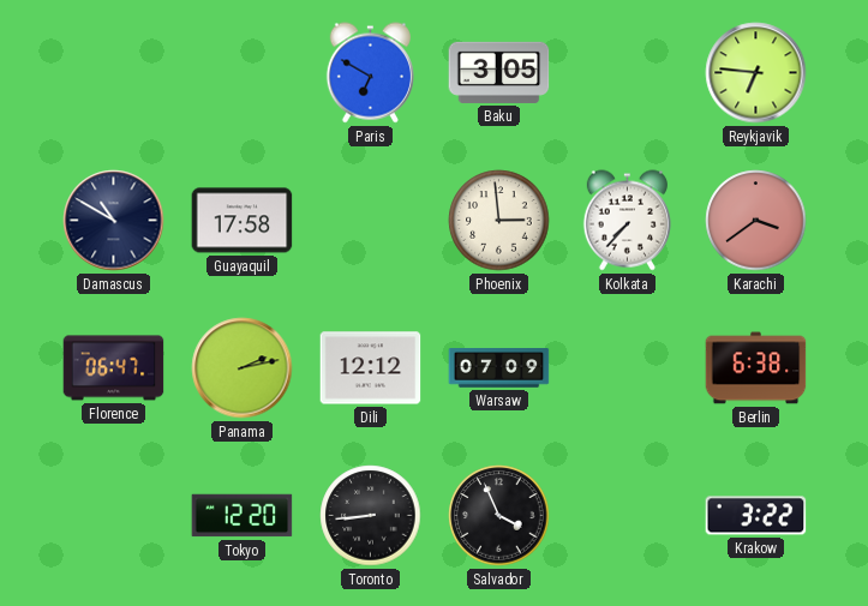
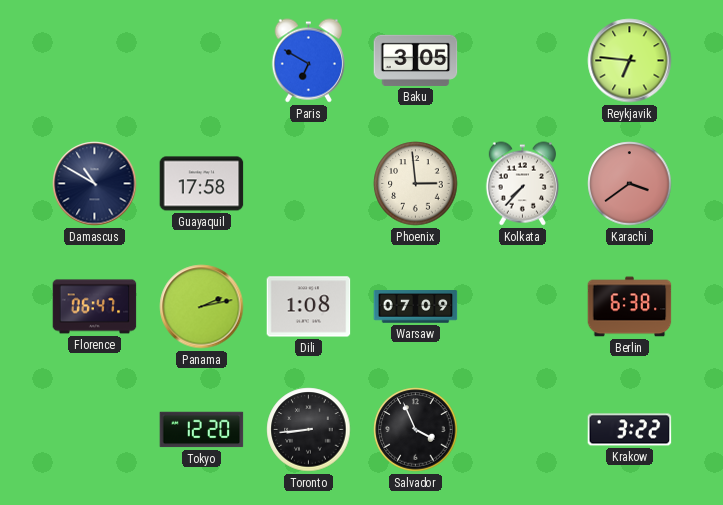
Dili: 12:12 -> 1:08 (309, 307)
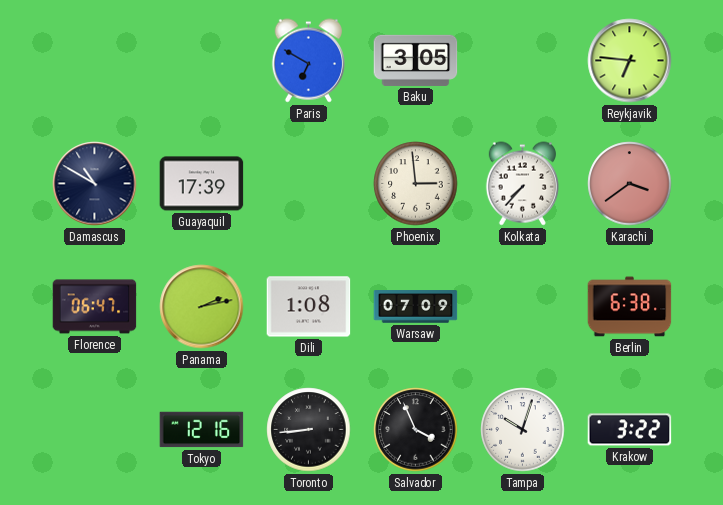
Guayaquil: 17:58 -> 17:39 (202, 184)
Tokyo: 12:20 -> 12:16 (202, 430)
Tampa: none -> 10:03 (523, 430)
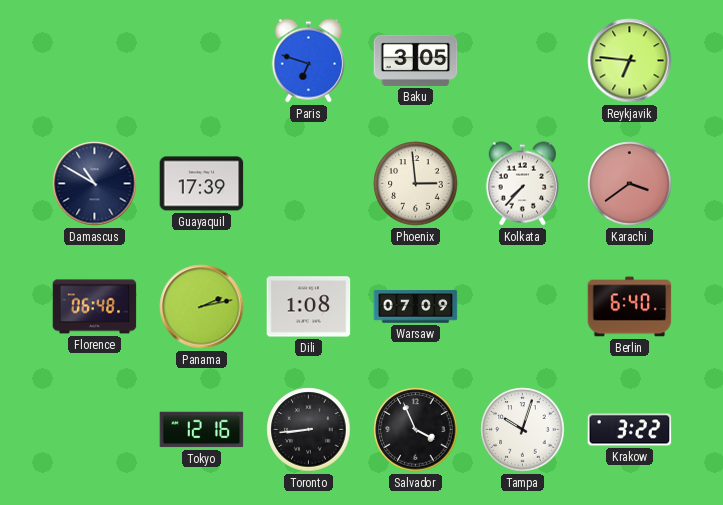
Paris: 6:50 -> 6:48 (308, 61)
Florence: 06:47 -> 06:48 (95, 307)
Berlin: 6:38 -> 6:40 (630, 307)
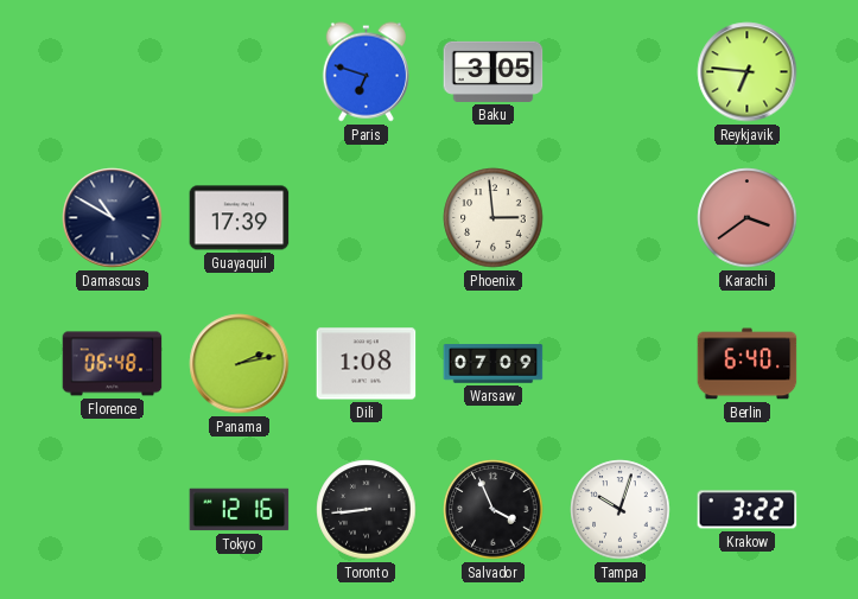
Kolkata: 7:37 -> none (522, 184)
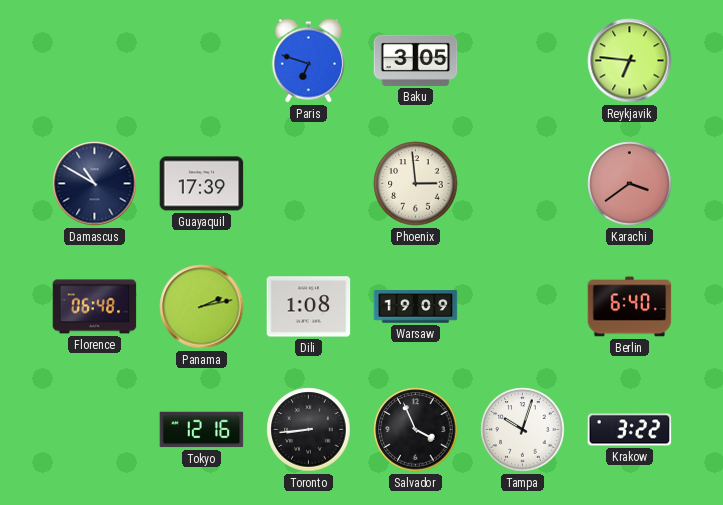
Warsaw: 07:09 -> 19:09 (416, 307)
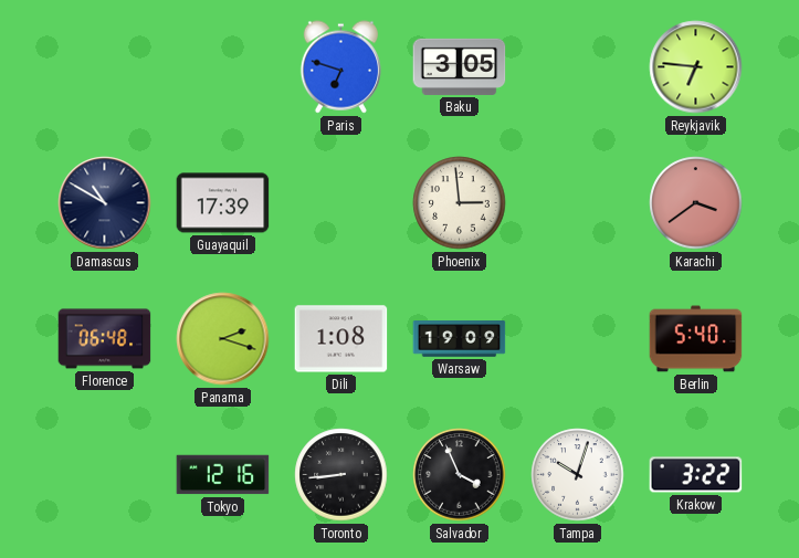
Panama: 2:13 -> 2:18 (223, 339)
Berlin: 6:40 -> 5:40 (696, 339)
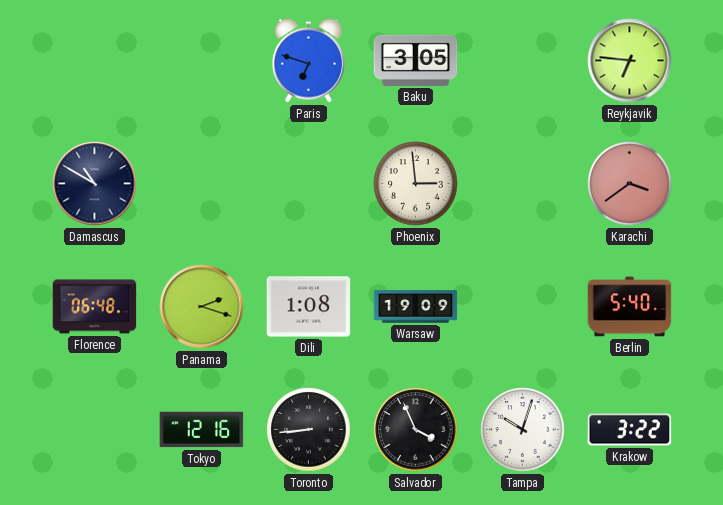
Guayaquil: 17:39 -> none (223, 203)
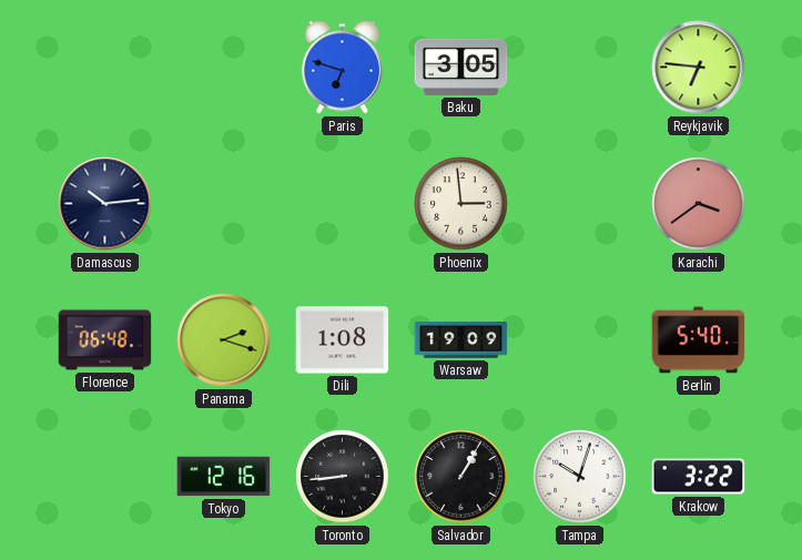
Damascus: 10:50 -> 10:14 (105, 204)
Salvador: 3:56 -> 1:05 (461, 477)
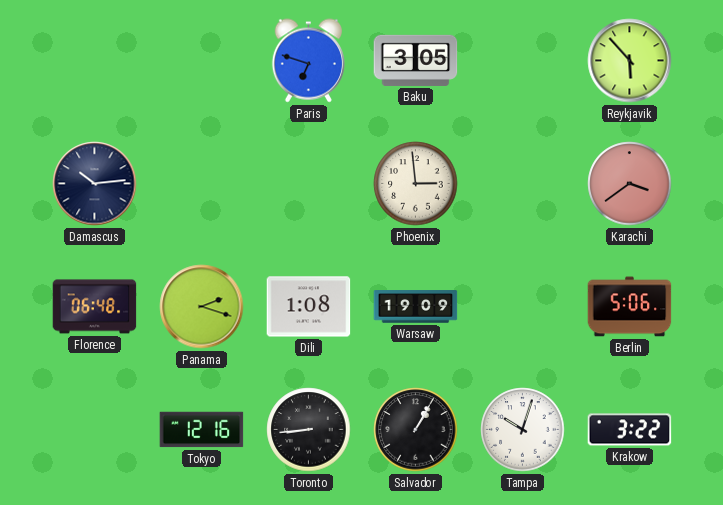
Reykjavik: 6:46 -> 5:53 (630, 61)
Berlin: 5:40 -> 5:06 (630, 307)
